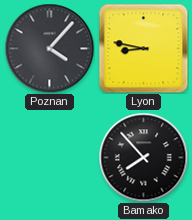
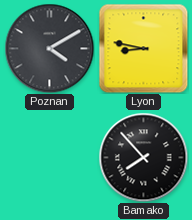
Poznan: 4:07 -> 4:10 (49, 48)
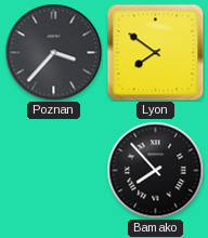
Poznan: 4:10 -> 3:37 (53, 52)
Lyon: 8:47 -> 7:51 (155, 52)
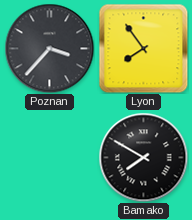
Lyon: 7:51 -> 7:54 (143, 48)
Bamako: 7:53 -> 7:50 (143, 157)
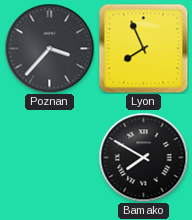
Lyon: 7:54 -> 7:56 (143, 48)
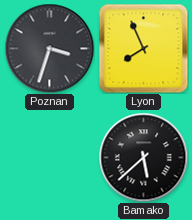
Poznan: 3:37 -> 3:33 (49, 48)
Bamako: 7:50 -> 5:38 (143, 157)
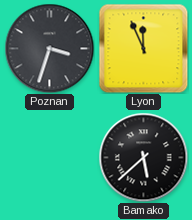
Lyon: 7:56 -> 11:56 (143, 48)
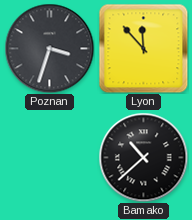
Lyon: 11:56 -> 11:53 (143, 48)
Bamako: 5:38 -> 10:38 (143, 157)
